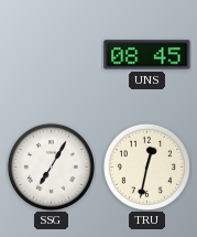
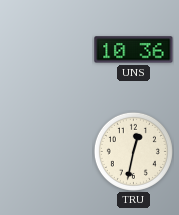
UNS: 08:45 -> 10:36 (134, 50)
SSG: 7:05 -> none (51, 166)
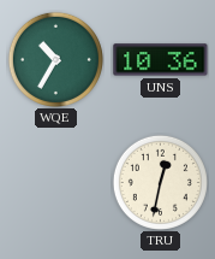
WQE: none -> 10:35 (55, 59)
